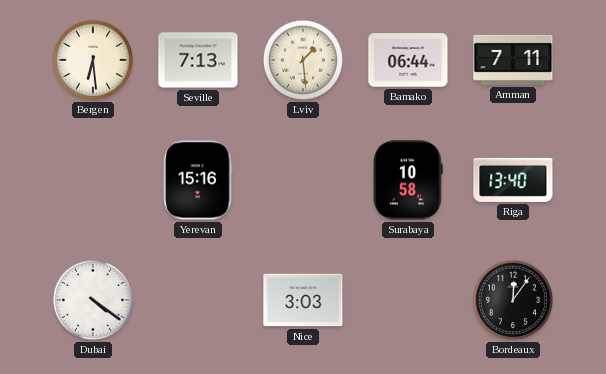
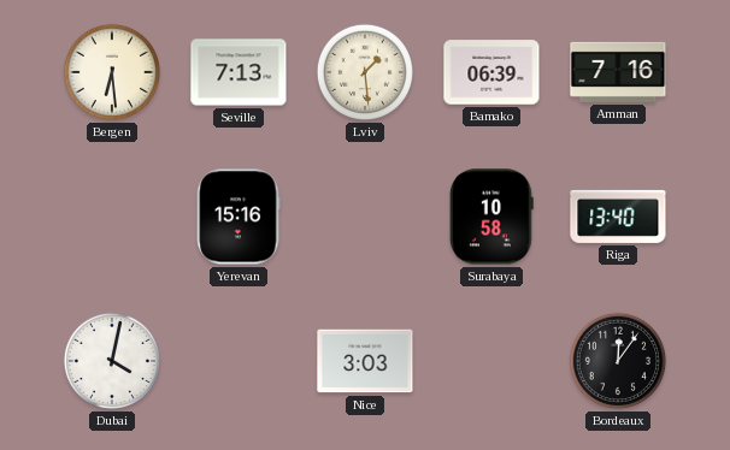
Bamako: 06:44 -> 06:39 (491, 72)
Amman: 7:11 -> 7:16 (618, 72)
Dubai: 4:21 -> 4:02 (112, 361)
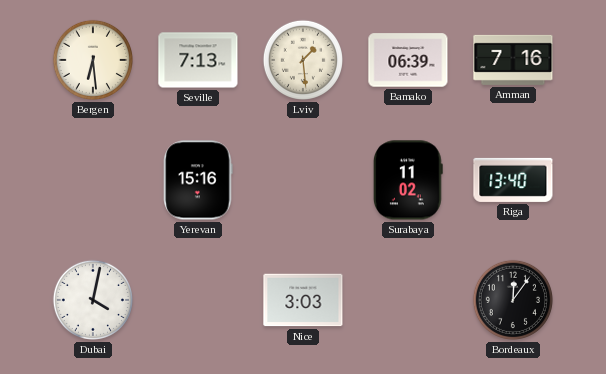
Surabaya: 10:58 -> 11:02 (408, 180)
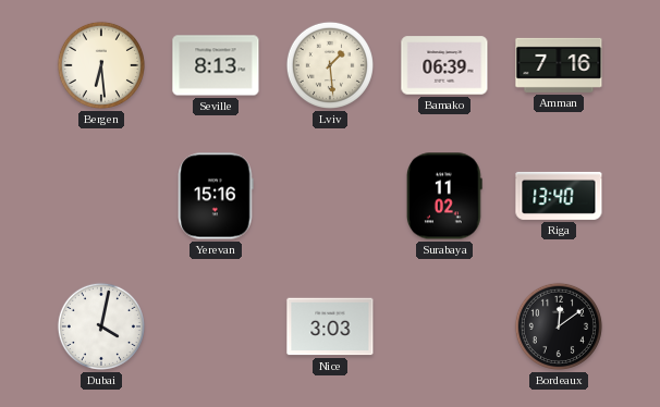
Seville: 7:13 -> 8:13 (216, 65)
Bordeaux: 12:06 -> 12:09 (559, 326)
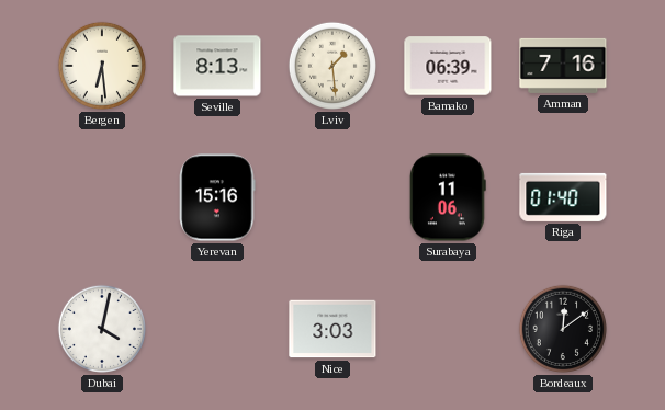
Surabaya: 11:02 -> 11:06 (448, 197)
Riga: 13:40 -> 01:40 (563, 197)
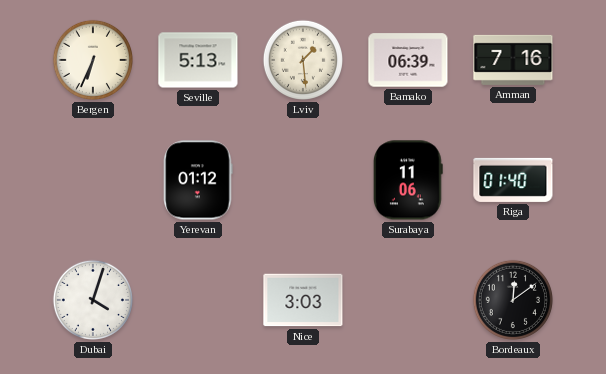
Bergen: 6:29 -> 6:34 (93, 60)
Seville: 8:13 -> 5:13 (198, 60)
Yerevan: 15:16 -> 01:12 (198, 180)
Dubai: 4:02 -> 4:03 (93, 300)
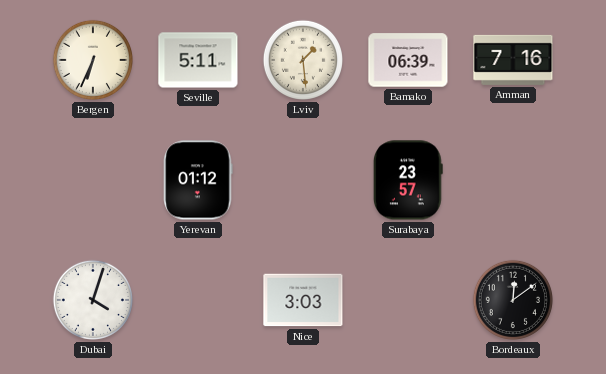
Seville: 5:13 -> 5:11 (198, 60)
Surabaya: 11:06 -> 23:57 (408, 180)
Riga: 01:40 -> none (513, 180)
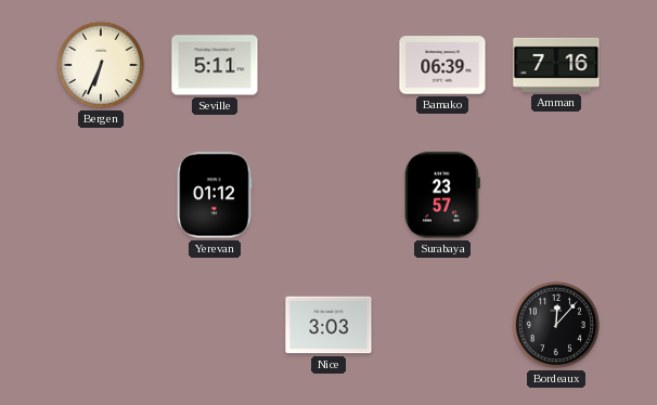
Lviv: 1:29 -> none (303, 60)
Dubai: 4:03 -> none (93, 300)
Bordeaux: 12:09 -> 12:07 (556, 325)
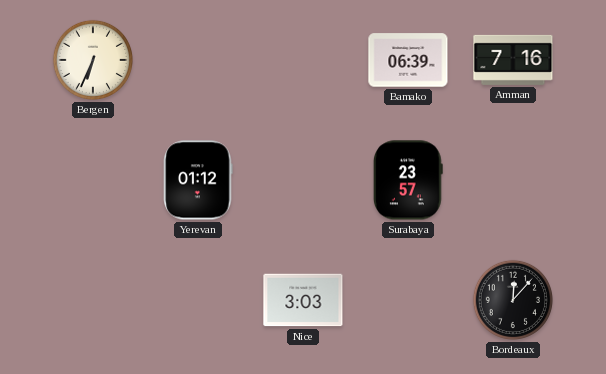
Seville: 5:11 -> none (215, 65)
